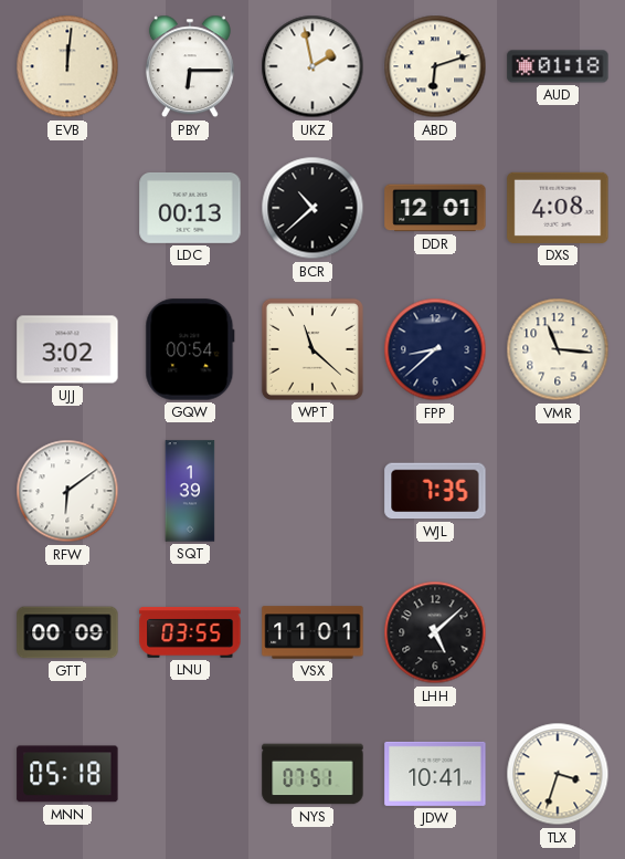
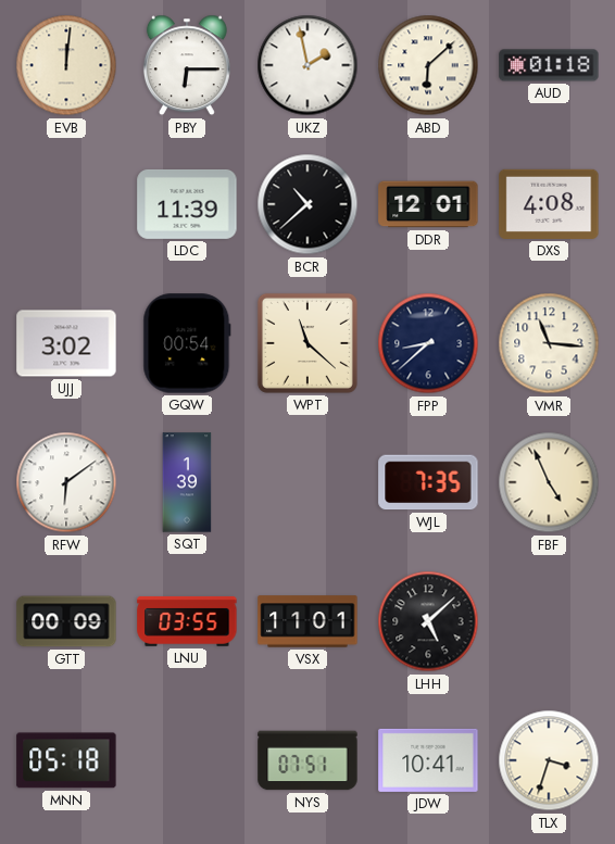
ABD: 6:12 -> 6:08 (428, 65)
LDC: 00:13 -> 11:39 (187, 204)
FBF: none -> 4:56 (549, 482)
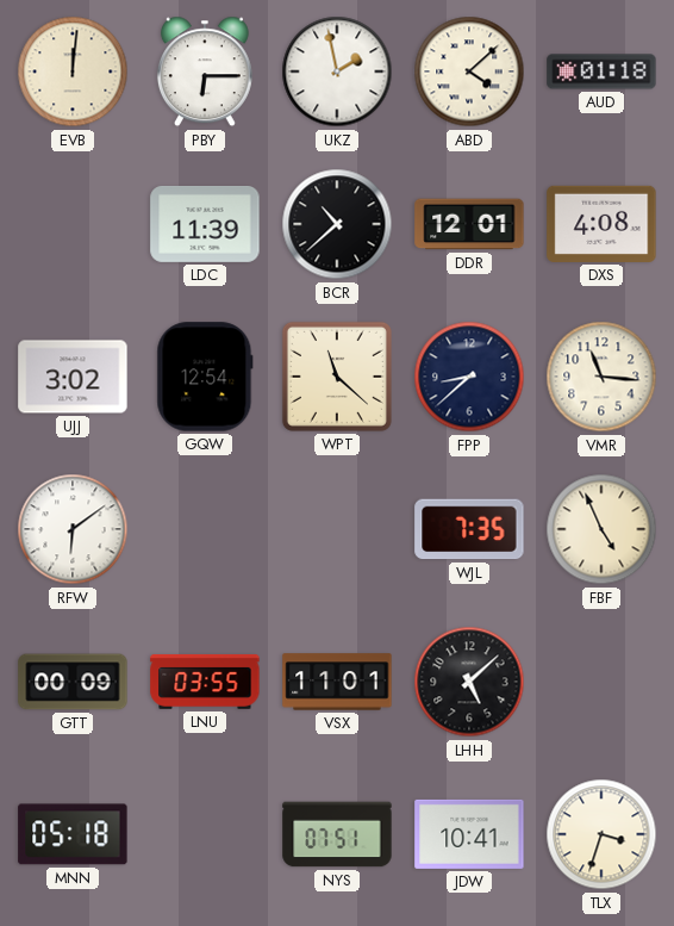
ABD: 6:08 -> 4:08 (469, 72)
GQW: 00:54 -> 12:54 (205, 377)
SQT: 1:39 -> none (187, 482)
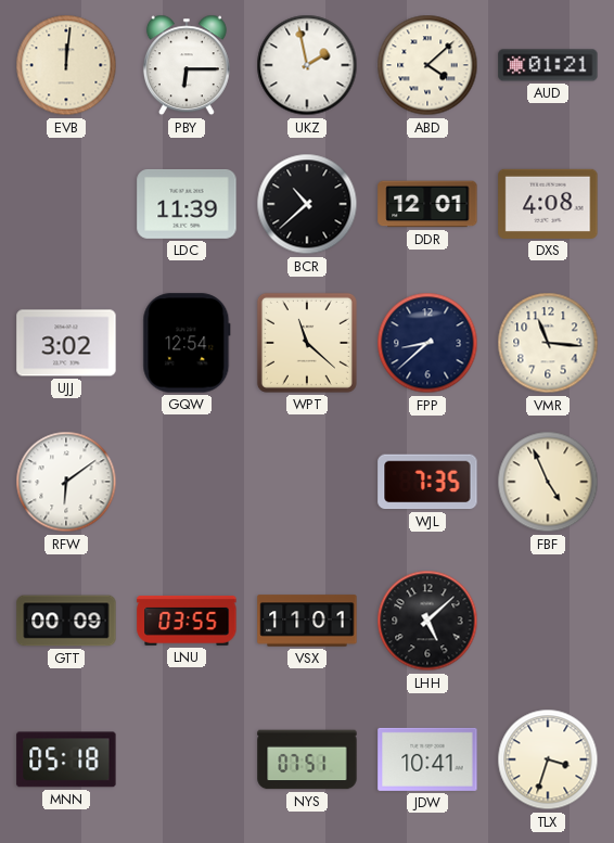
AUD: 01:18 -> 01:21 (548, 65)
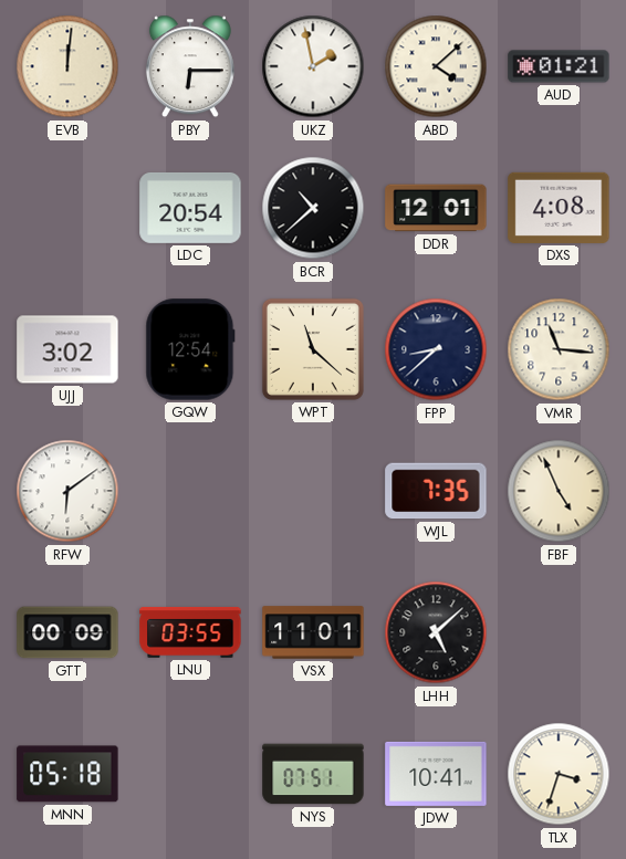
LDC: 11:39 -> 20:54 (190, 208)
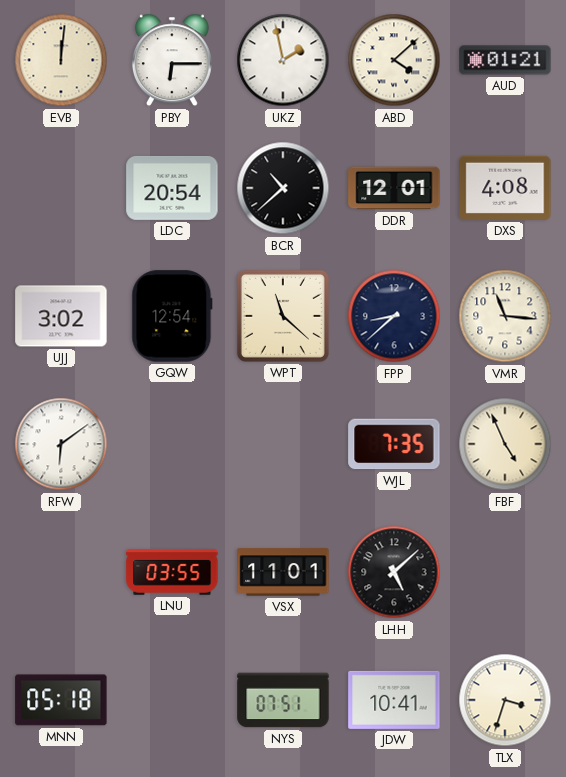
GTT: 00:09 -> none (67, 632)
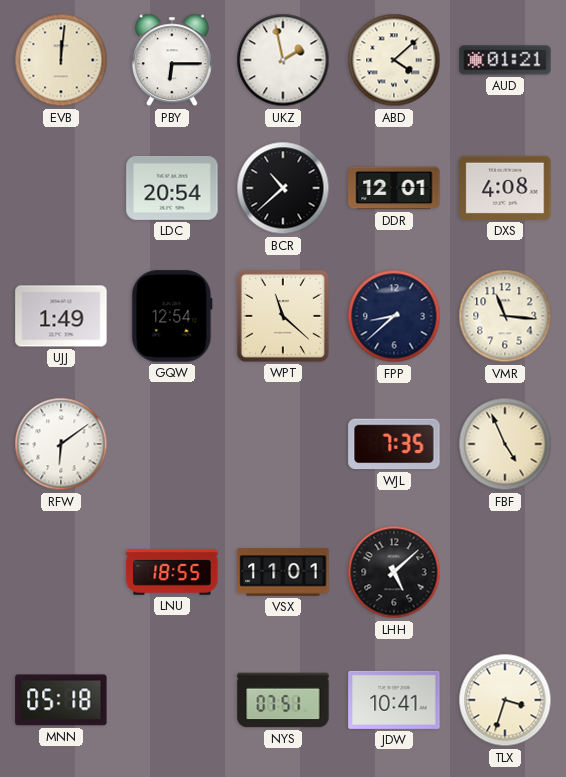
UJJ: 3:02 -> 1:49 (61, 316)
LNU: 03:55 -> 18:55 (172, 572)
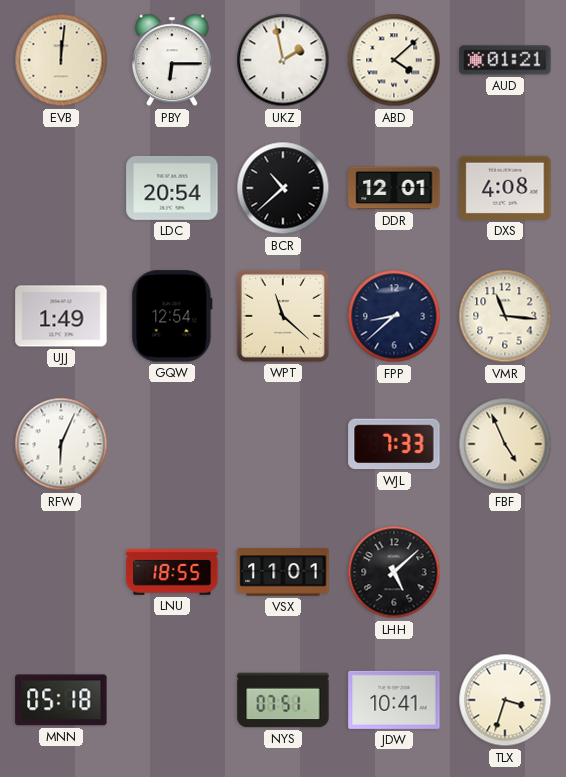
RFW: 6:09 -> 6:04 (61, 444)
WJL: 7:35 -> 7:33 (394, 444)
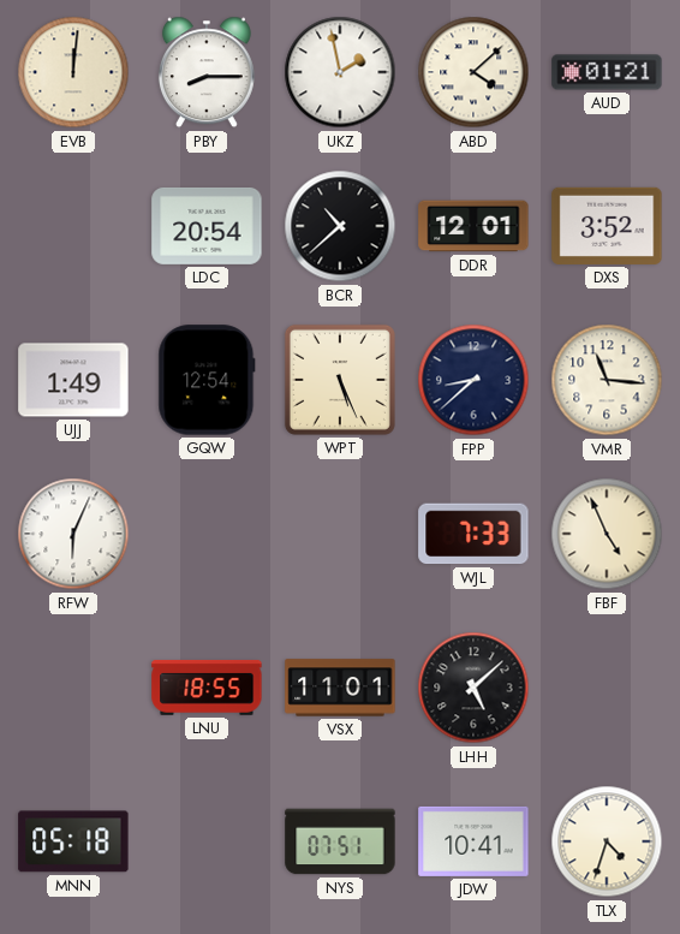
PBY: 6:15 -> 8:15 (207, 72)
DXS: 4:08 -> 3:52 (607, 226)
WPT: 11:22 -> 5:26 (340, 380)
TLX: 3:33 -> 4:33 (607, 841)
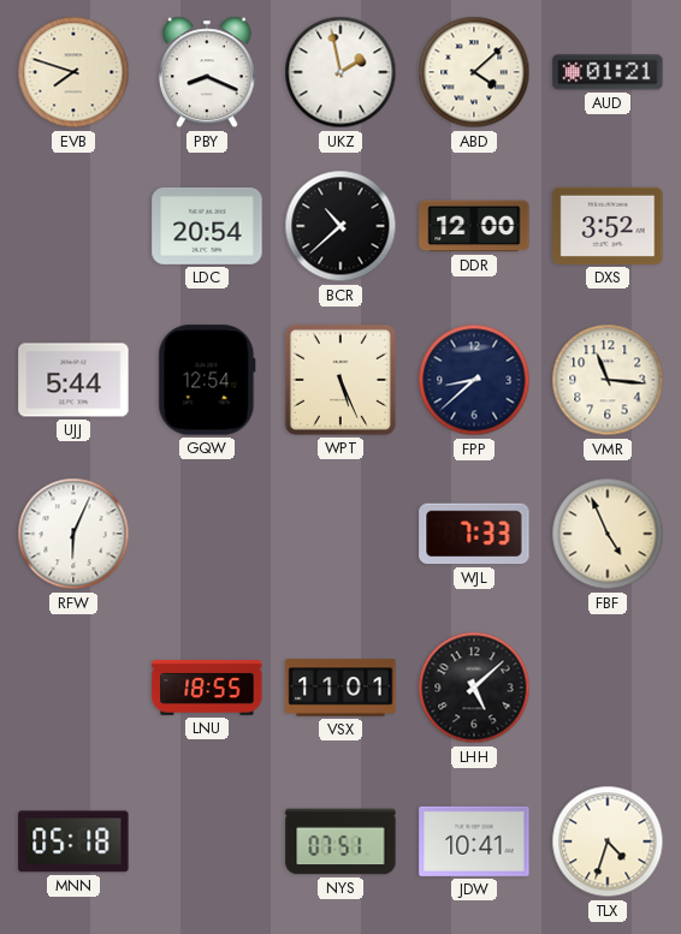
EVB: 12:01 -> 7:48 (73, 72)
PBY: 8:15 -> 8:19 (207, 72)
DDR: 12:01 -> 12:00 (474, 226)
UJJ: 1:49 -> 5:44 (73, 380)
